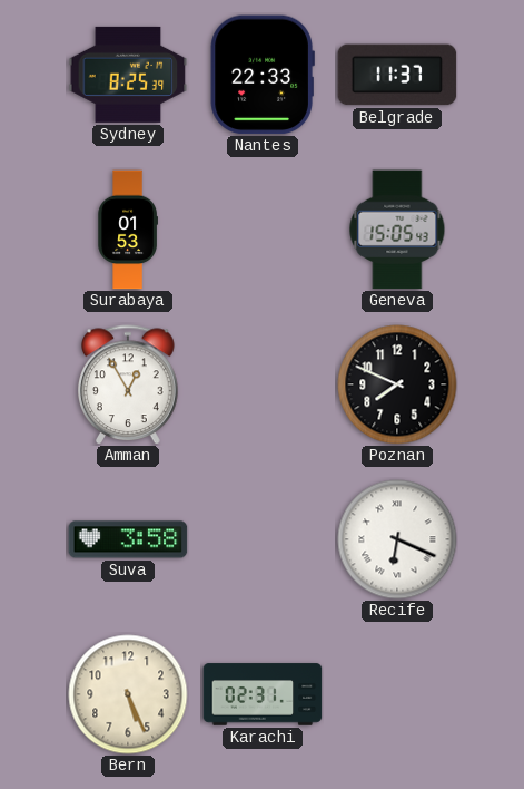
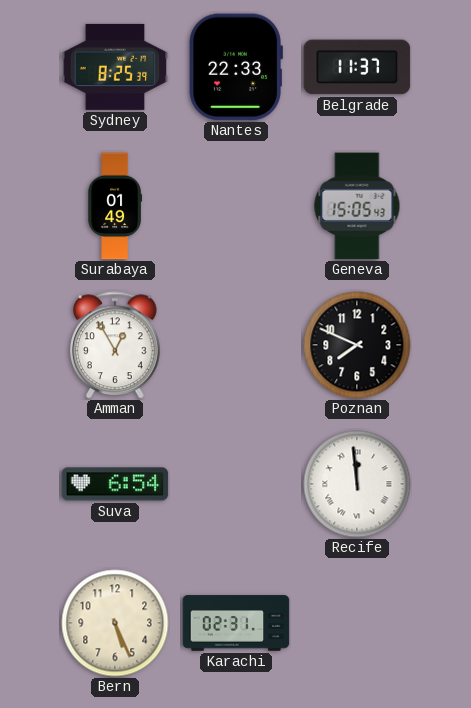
Surabaya: 01:53 -> 01:49 (115, 206)
Suva: 3:58 -> 6:54 (115, 484)
Recife: 6:19 -> 11:59 (357, 484)
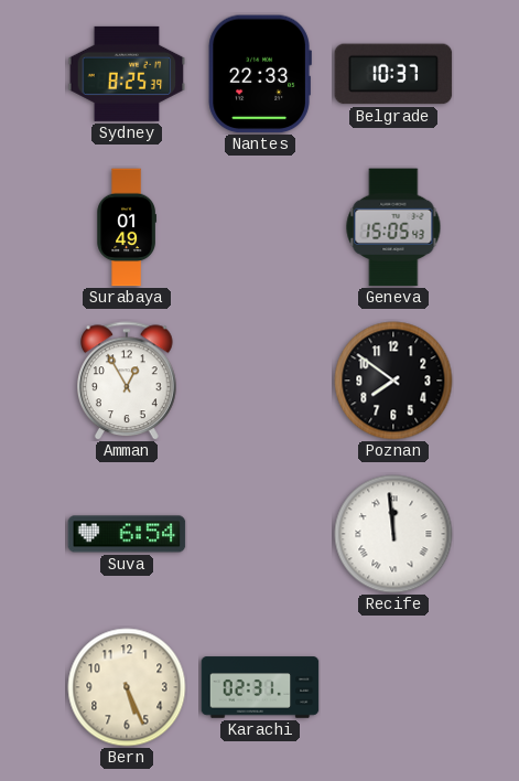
Belgrade: 11:37 -> 10:37 (393, 74)
Poznan: 7:49 -> 7:51 (393, 381)
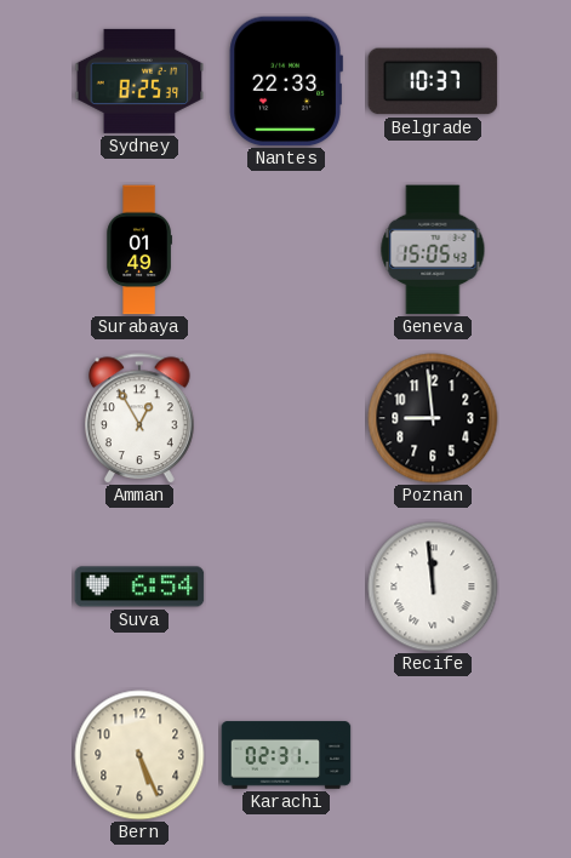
Poznan: 7:51 -> 8:59 (433, 418)
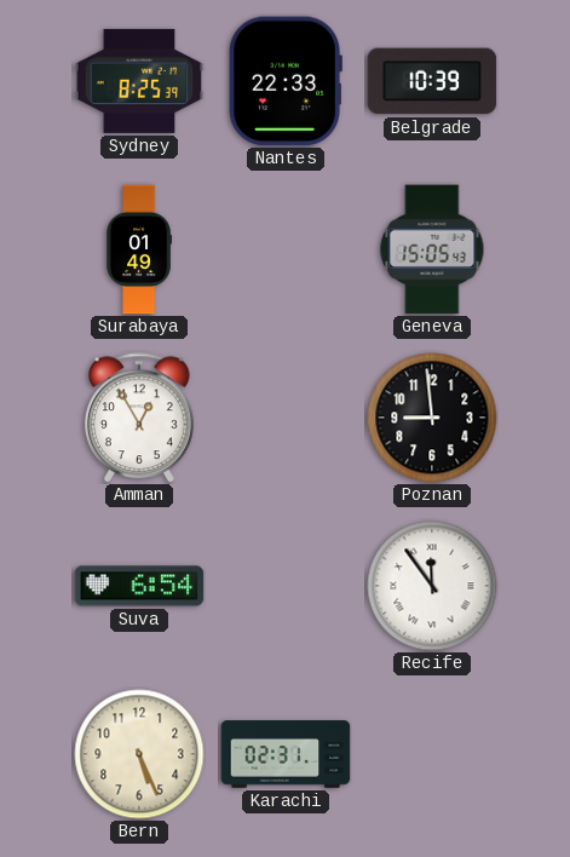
Belgrade: 10:37 -> 10:39 (432, 81)
Recife: 11:59 -> 11:54 (432, 586)
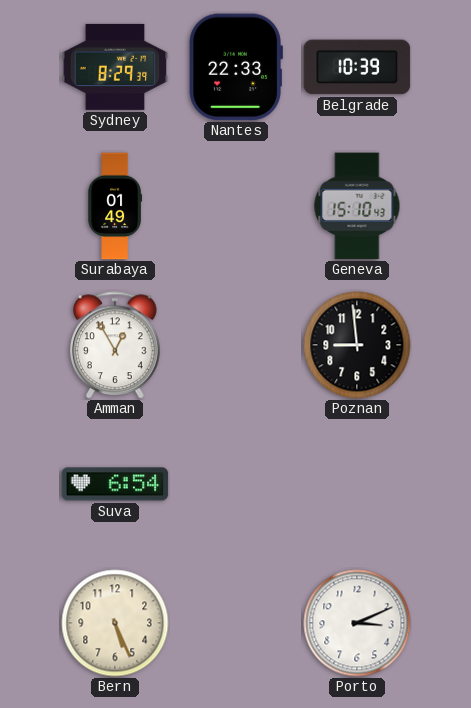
Sydney: 8:25 -> 8:29 (115, 67)
Geneva: 15:05 -> 15:10 (357, 206)
Recife: 11:54 -> none (432, 586)
Karachi: 02:31 -> none (286, 754)
Porto: none -> 3:11 (357, 623)
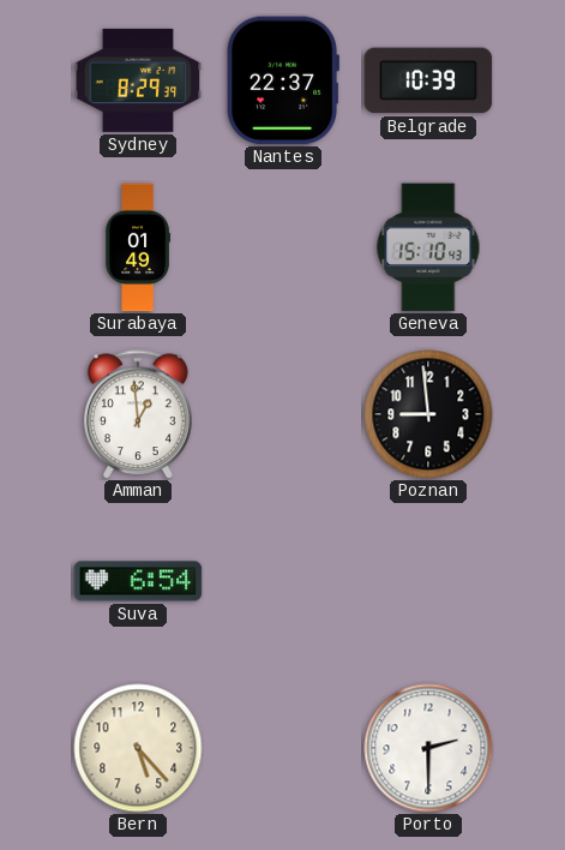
Nantes: 22:33 -> 22:37 (283, 80)
Amman: 12:55 -> 12:59 (139, 414)
Bern: 5:26 -> 5:23 (138, 748)
Porto: 3:11 -> 2:30 (428, 748)
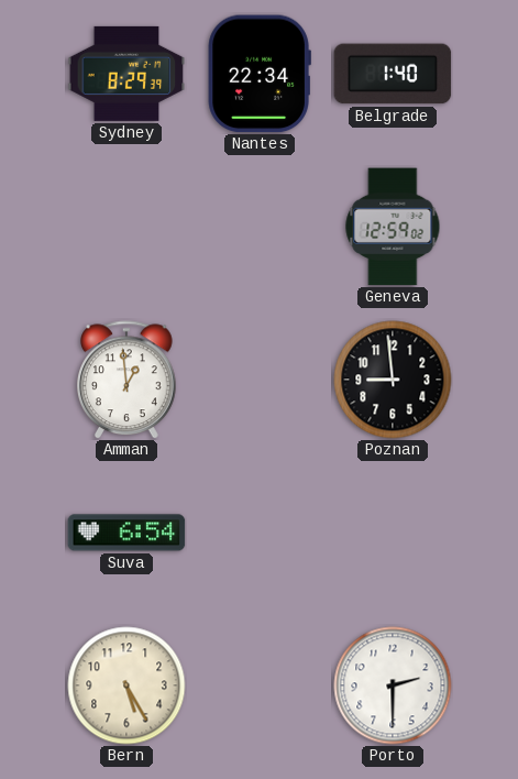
Nantes: 22:37 -> 22:34 (260, 74)
Belgrade: 10:39 -> 1:40 (393, 74)
Surabaya: 01:49 -> none (138, 247)
Geneva: 15:10 -> 12:59 (393, 227)
Bern: 5:23 -> 5:25 (126, 685)
